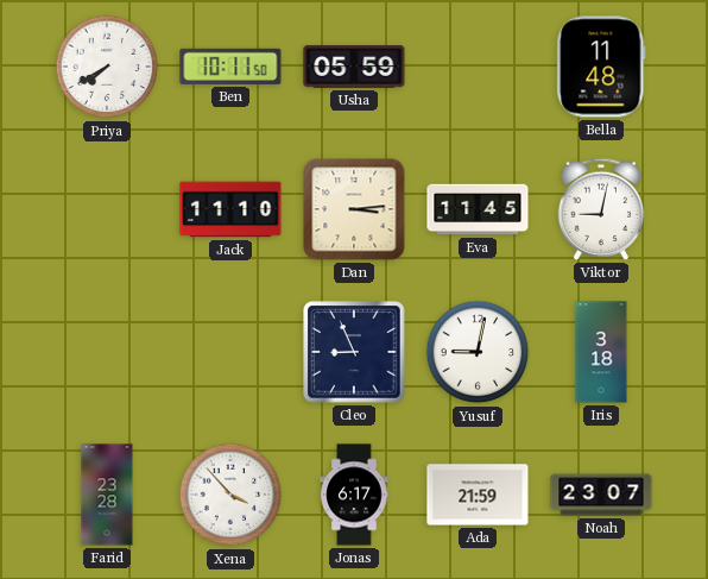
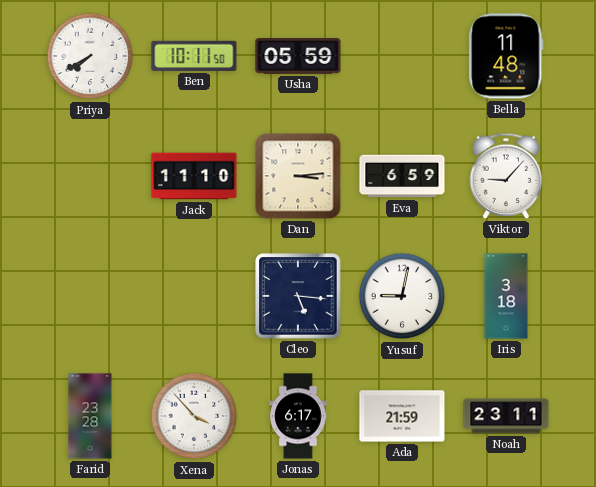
Eva: 11:45 -> 6:59 (402, 176)
Viktor: 9:02 -> 9:07 (506, 176)
Cleo: 8:56 -> 5:16 (298, 296)
Noah: 23:07 -> 23:11 (506, 416)
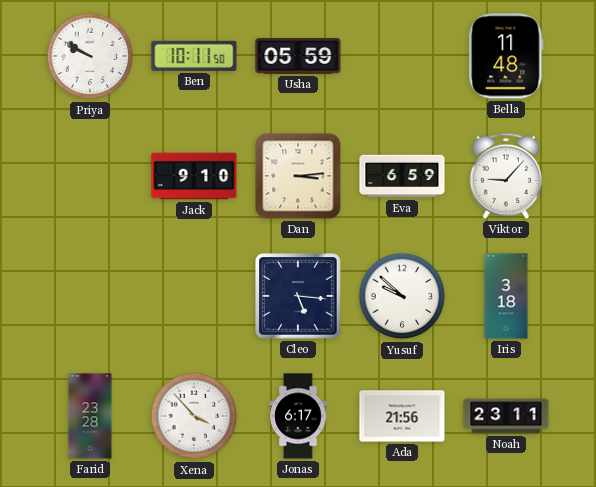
Priya: 7:40 -> 9:50 (90, 56)
Jack: 11:10 -> 9:10 (194, 176)
Yusuf: 9:02 -> 9:52 (402, 296)
Ada: 21:59 -> 21:56 (402, 416)
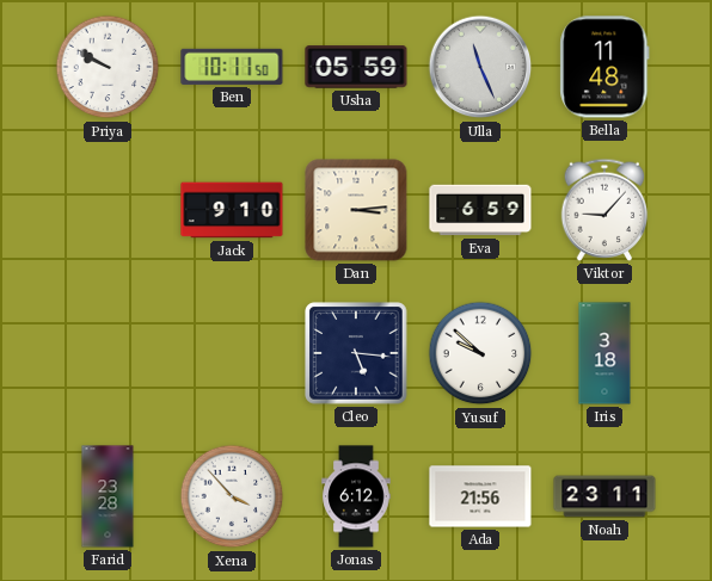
Ulla: none -> 11:26 (480, 67)
Jonas: 6:17 -> 6:12 (356, 496)
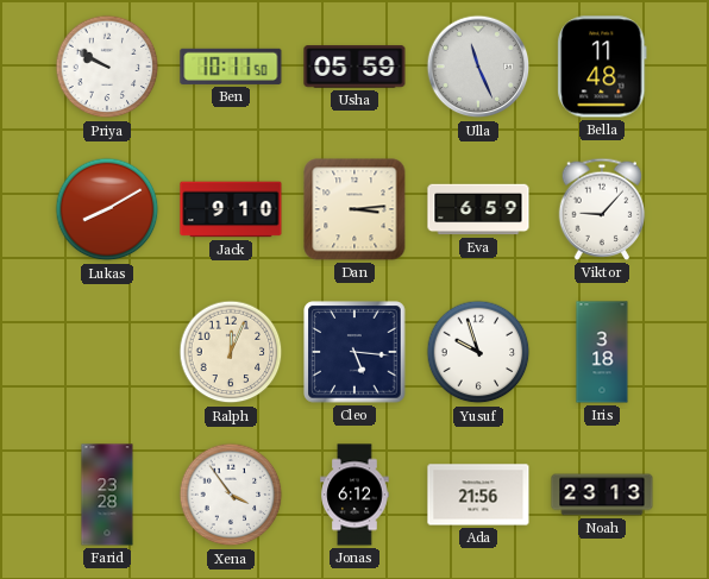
Lukas: none -> 8:10 (107, 209)
Ralph: none -> 12:04 (231, 352)
Yusuf: 9:52 -> 9:57 (478, 352)
Xena: 3:53 -> 3:54 (231, 495)
Noah: 23:11 -> 23:13 (602, 495)
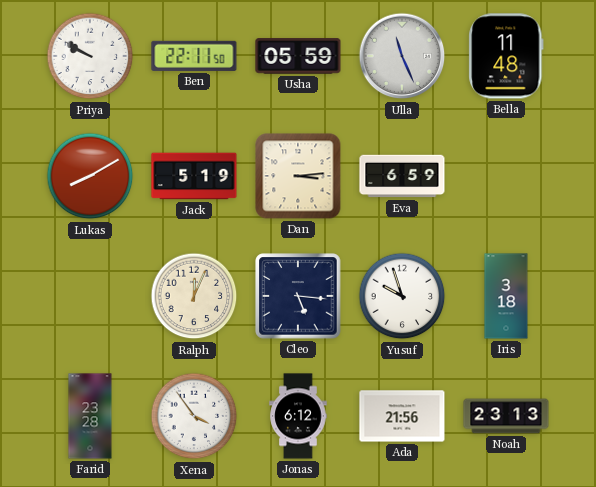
Ben: 10:11 -> 22:11 (194, 56)
Jack: 9:10 -> 5:19 (194, 176)
Viktor: 9:07 -> none (602, 209)
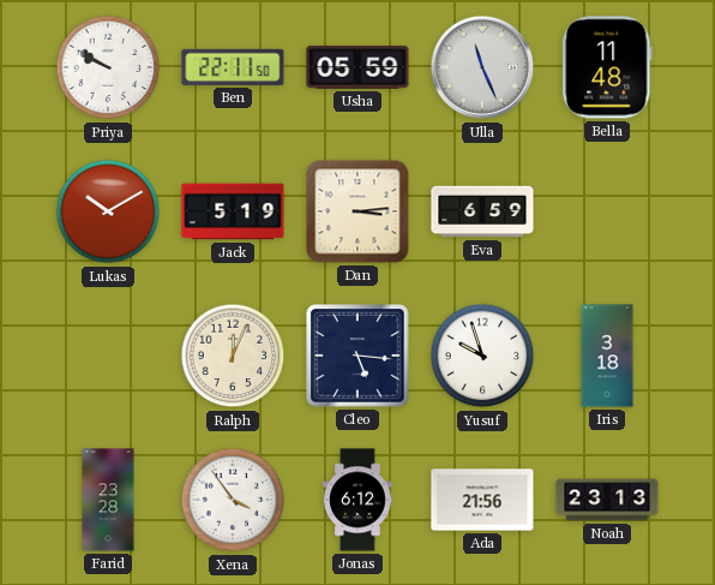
Lukas: 8:10 -> 10:10 (108, 211)
